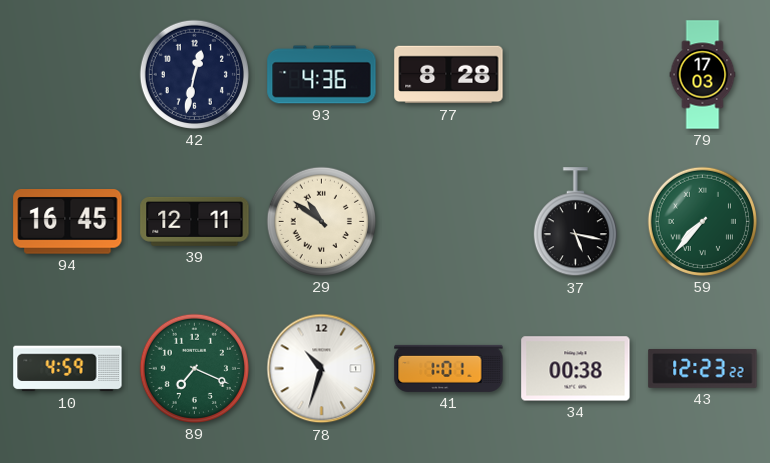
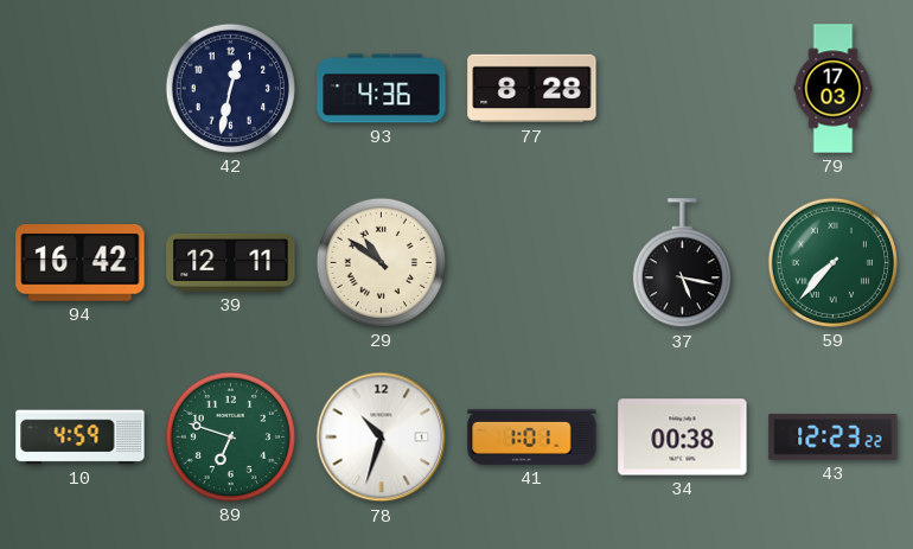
94: 16:45 -> 16:42 (81, 263)
89: 7:19 -> 6:48 (230, 436)
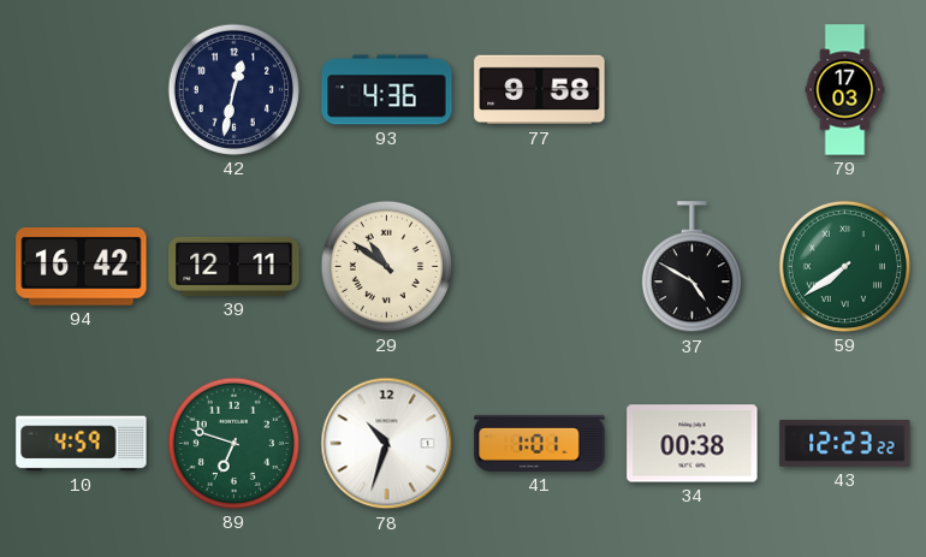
77: 8:28 -> 9:58 (540, 90)
37: 5:17 -> 4:50 (691, 267)
59: 7:37 -> 7:39 (844, 266)
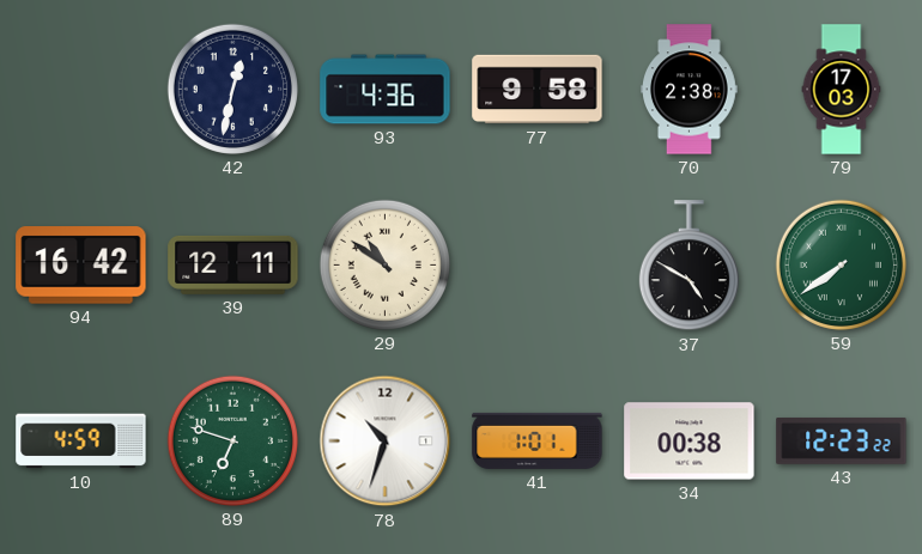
70: none -> 2:38 (690, 90)
